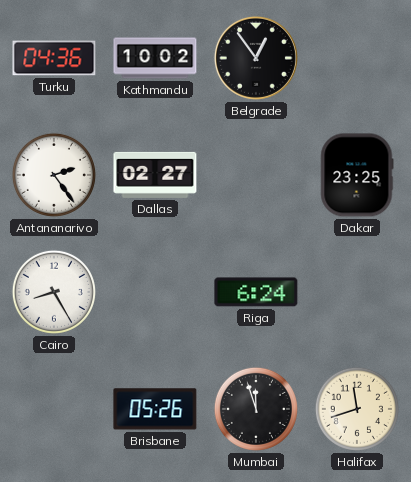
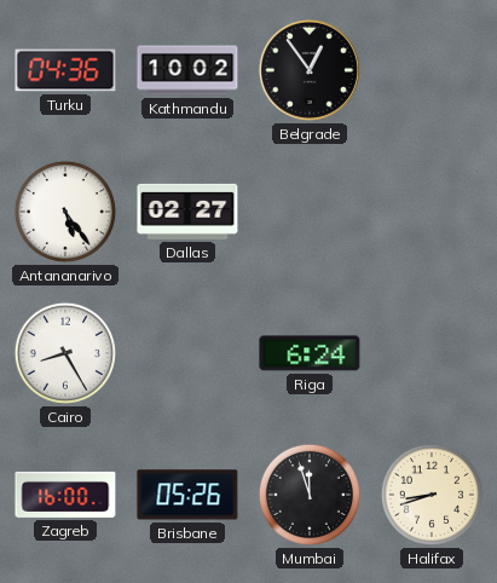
Antananarivo: 2:24 -> 5:24 (65, 212)
Dakar: 23:25 -> none (357, 175)
Zagreb: none -> 16:00 (65, 495)
Halifax: 11:42 -> 8:42 (432, 495)
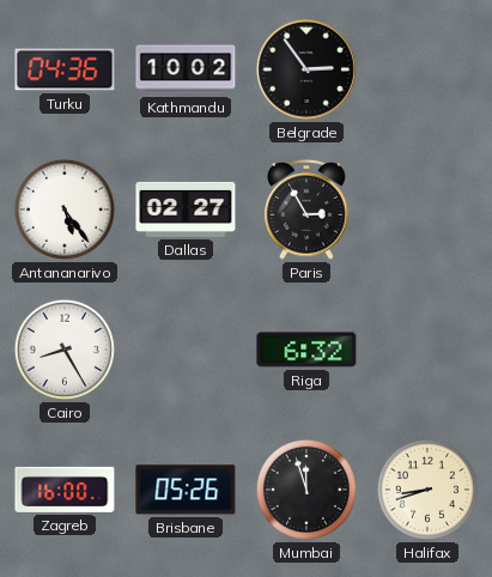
Belgrade: 12:54 -> 2:54 (306, 69)
Paris: none -> 2:55 (306, 209)
Riga: 6:24 -> 6:32 (306, 350)
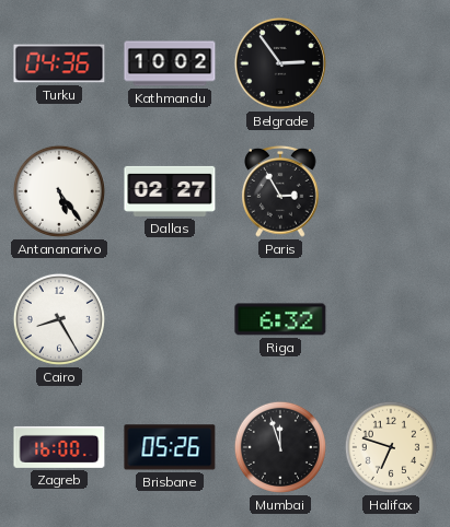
Halifax: 8:42 -> 6:48 (391, 447)
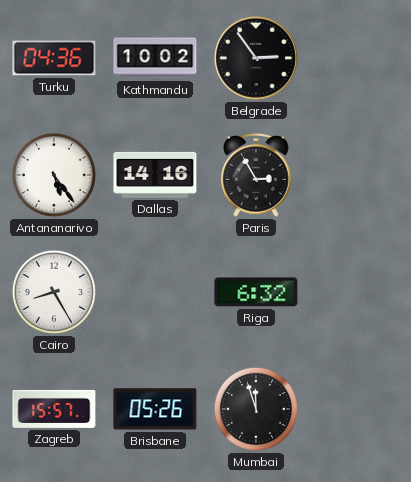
Dallas: 02:27 -> 14:16 (155, 175)
Zagreb: 16:00 -> 15:57 (54, 409)
Halifax: 6:48 -> none (391, 447)
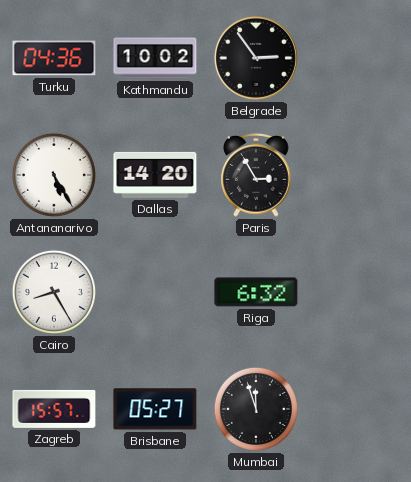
Antananarivo: 5:24 -> 5:25 (54, 175)
Dallas: 14:16 -> 14:20 (155, 175)
Brisbane: 05:26 -> 05:27 (155, 409)
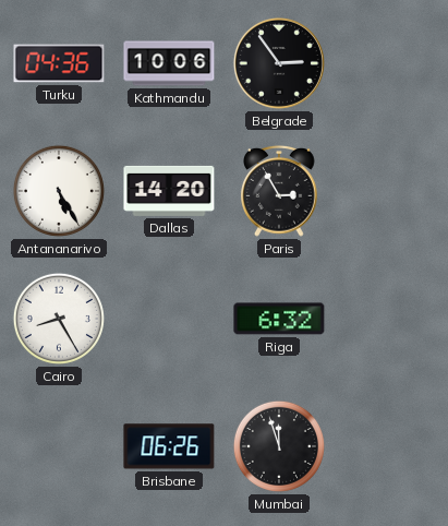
Kathmandu: 10:02 -> 10:06 (169, 63)
Zagreb: 15:57 -> none (54, 409)
Brisbane: 05:27 -> 06:26 (169, 446)
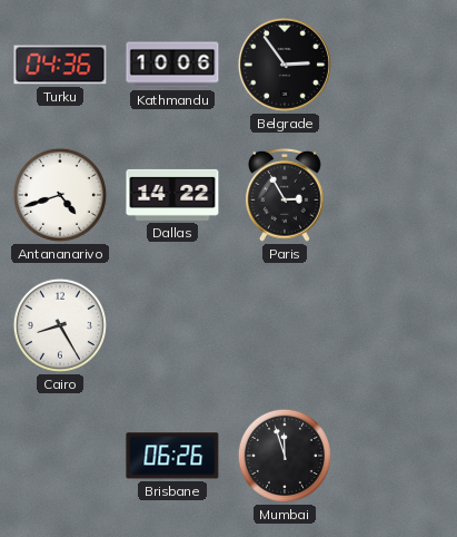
Antananarivo: 5:25 -> 4:42 (60, 195)
Dallas: 14:20 -> 14:22 (172, 195)
Riga: 6:32 -> none (279, 319)
